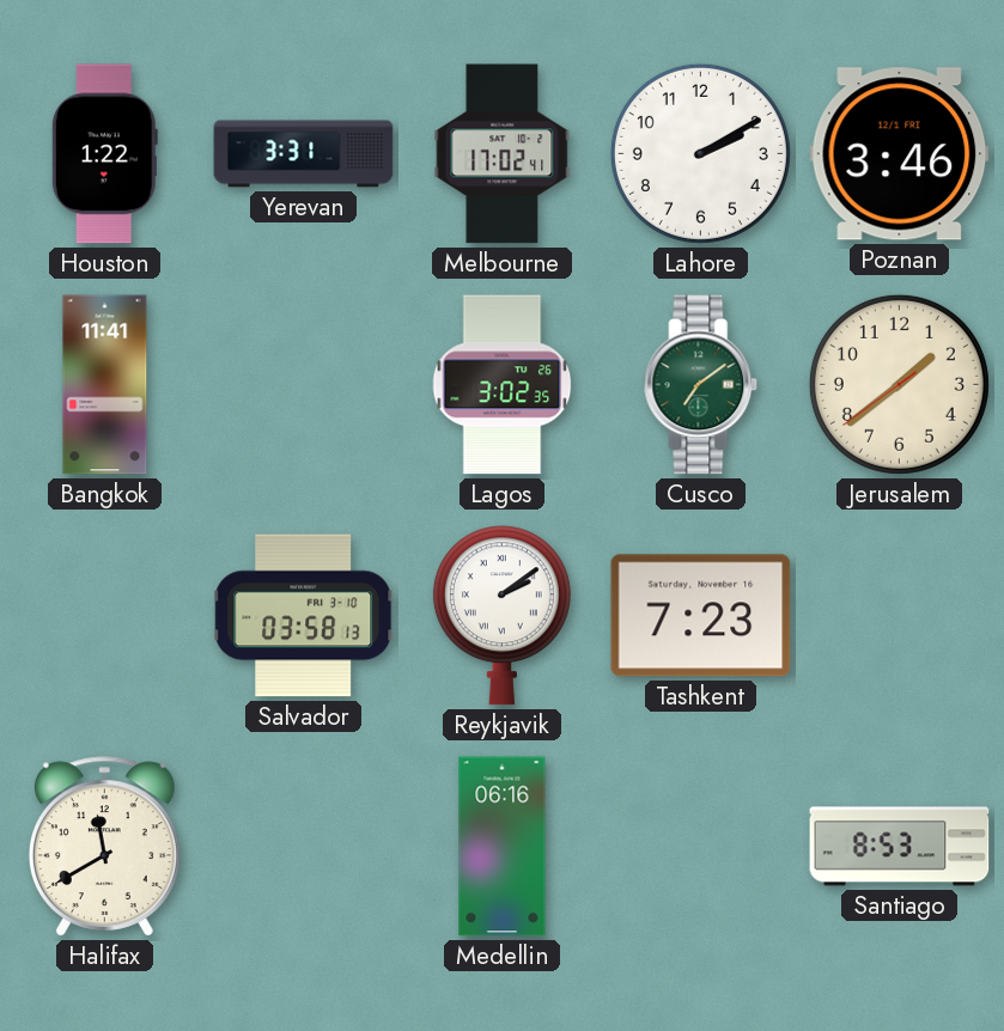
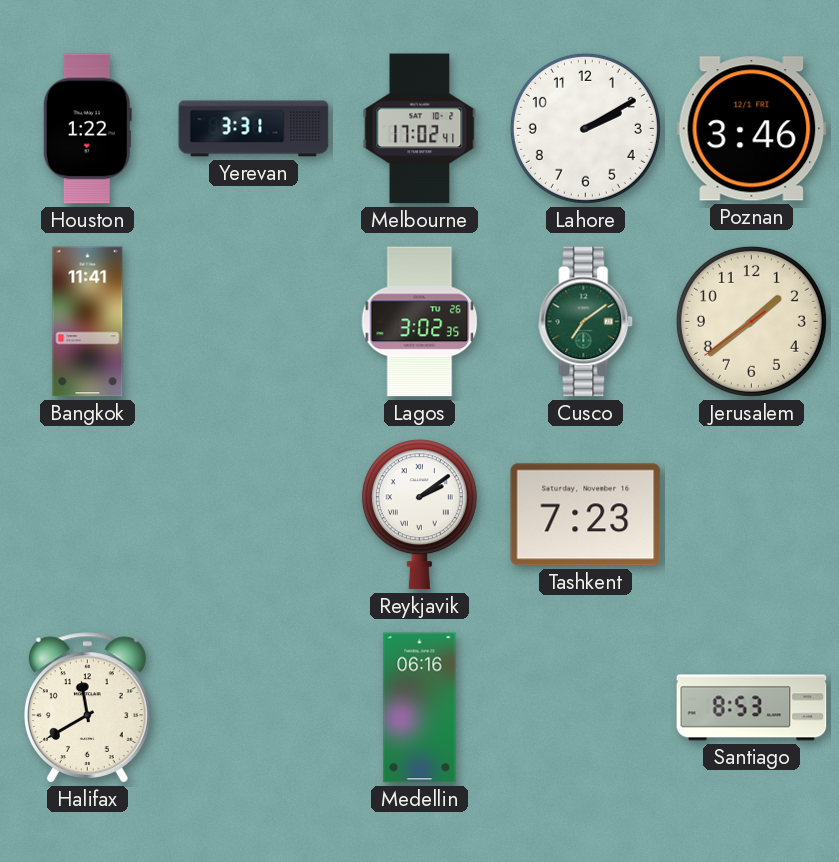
Salvador: 03:58 -> none (304, 616)
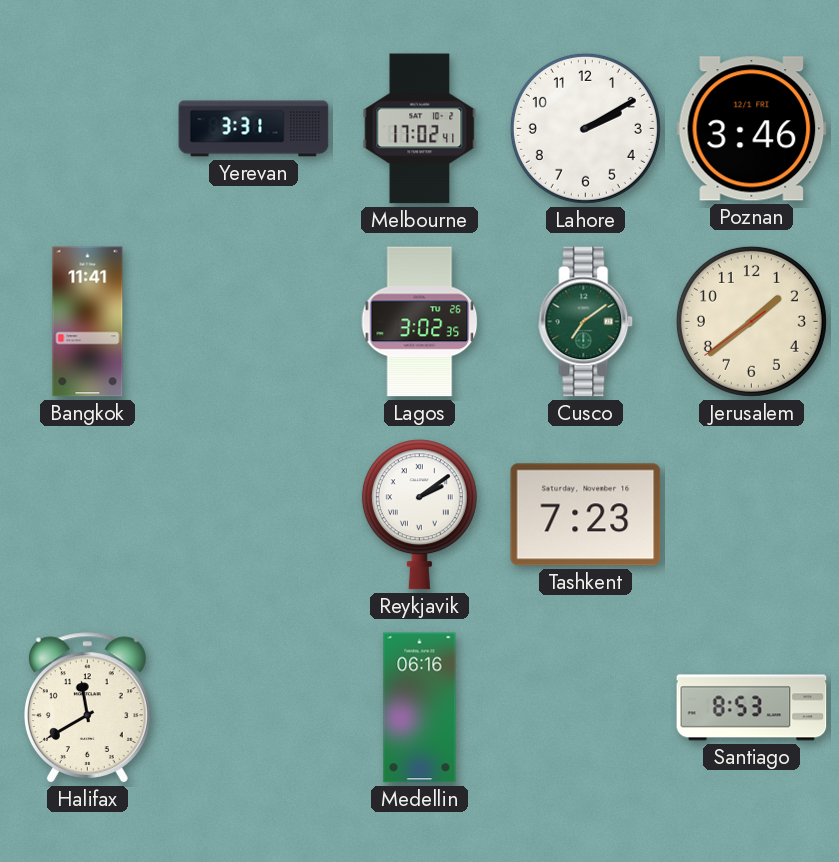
Houston: 1:22 -> none (87, 129)
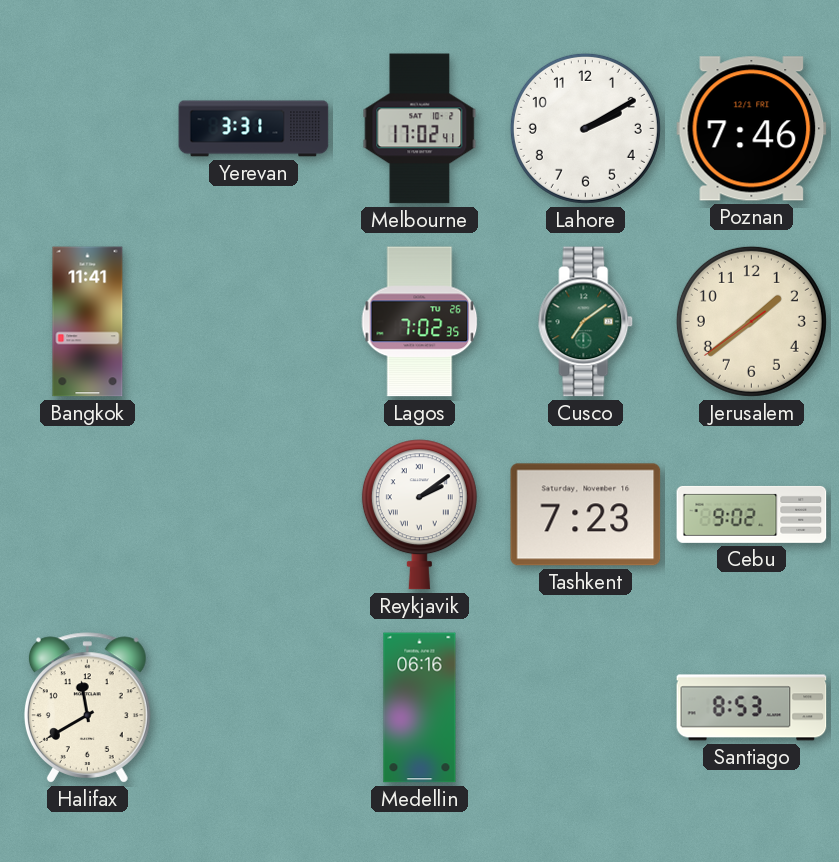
Poznan: 3:46 -> 7:46 (752, 129)
Lagos: 3:02 -> 7:02 (420, 322)
Cebu: none -> 9:02 (752, 514)
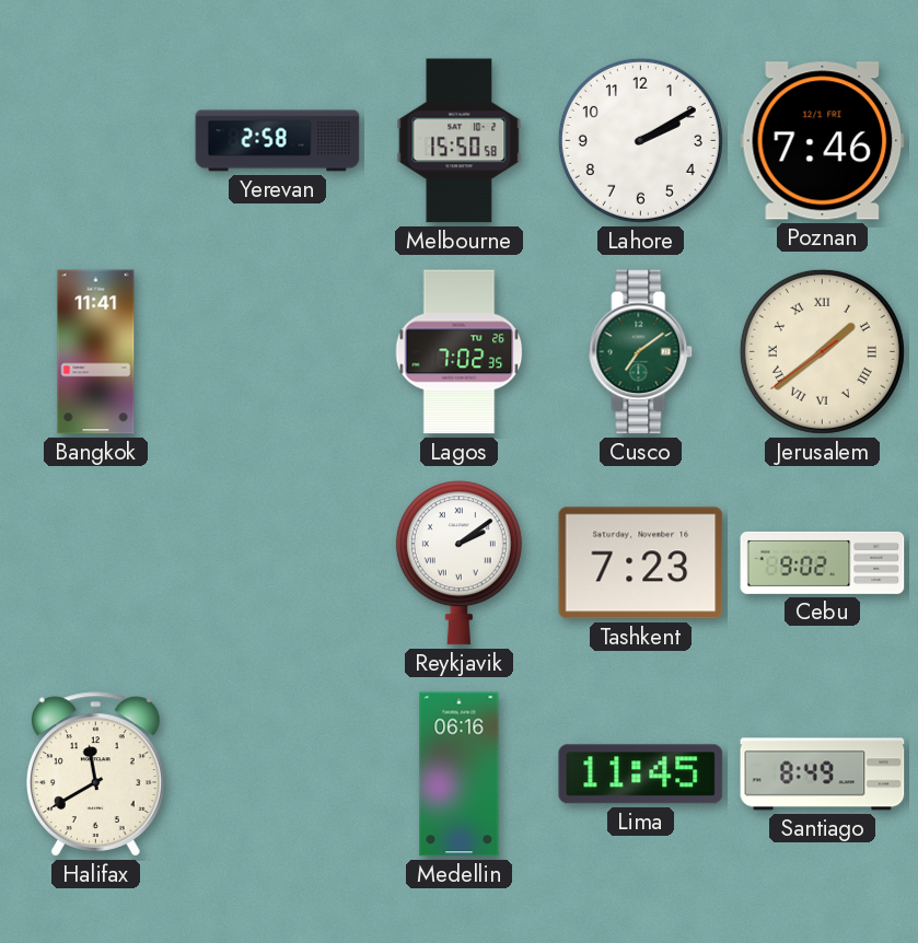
Yerevan: 3:31 -> 2:58 (278, 141)
Melbourne: 17:02 -> 15:50 (460, 141)
Jerusalem numerals: Arabic -> Roman (822, 351)
Lima: none -> 11:45 (641, 775)
Santiago: 8:53 -> 8:49 (823, 775)
